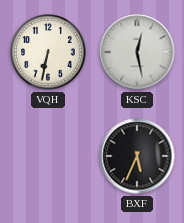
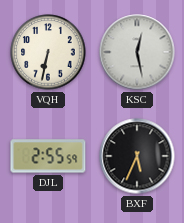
DJL: none -> 2:55 (48, 156)
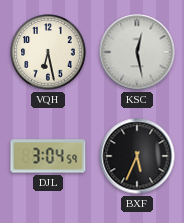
VQH: 6:32 -> 6:28 (48, 52)
DJL: 2:55 -> 3:04 (48, 156)
